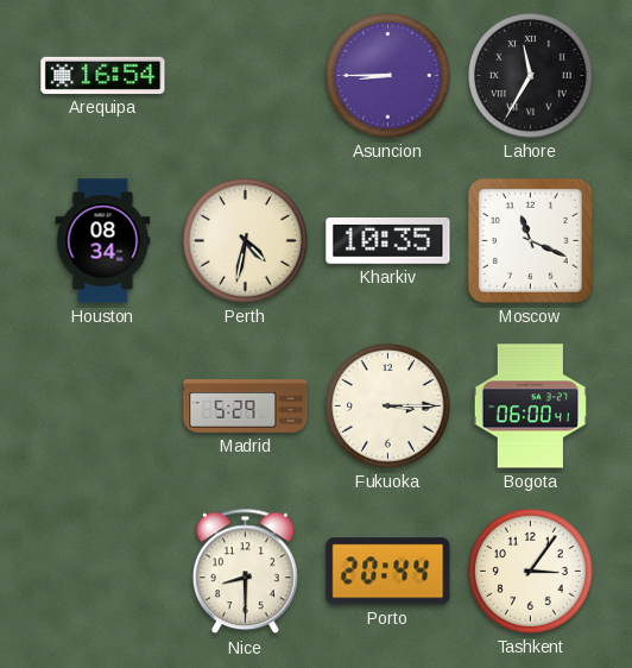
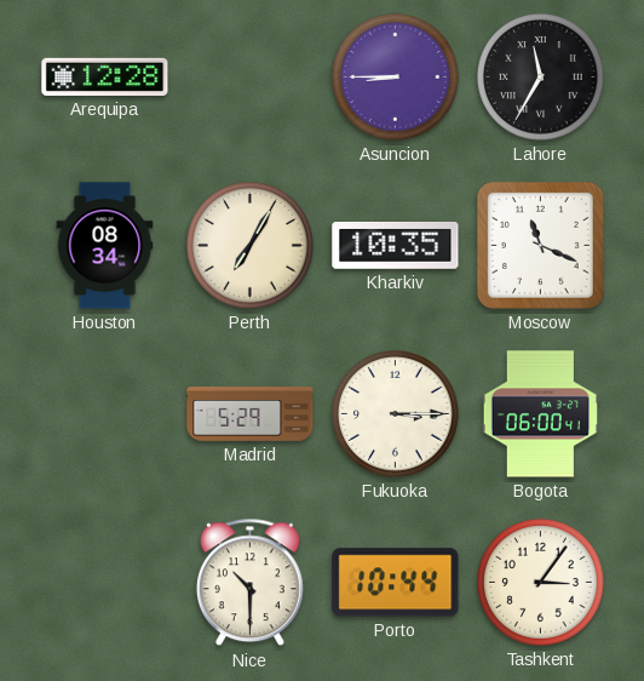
Arequipa: 16:54 -> 12:28 (105, 76)
Perth: 4:32 -> 7:05 (251, 246)
Nice: 8:30 -> 10:30 (249, 583)
Porto: 20:44 -> 10:44 (396, 583)
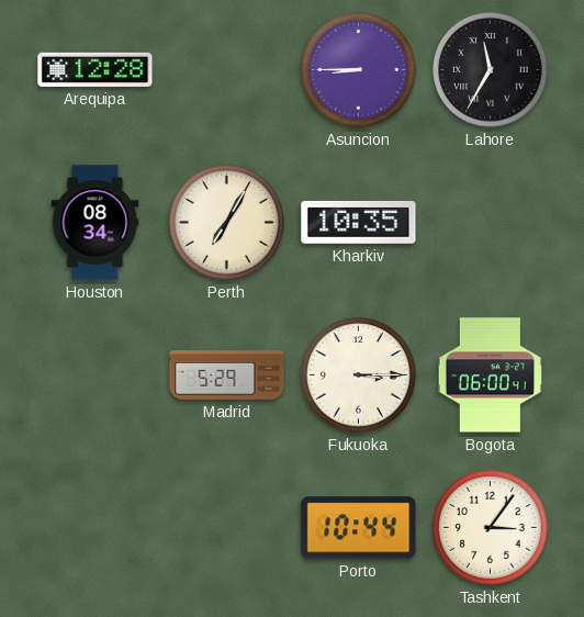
Moscow: 11:19 -> none (540, 245)
Nice: 10:30 -> none (249, 583)
